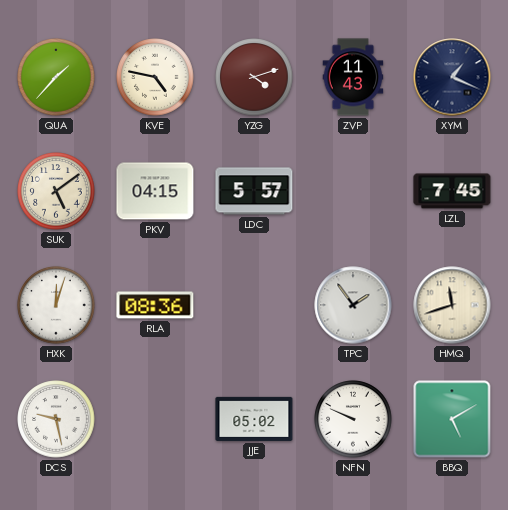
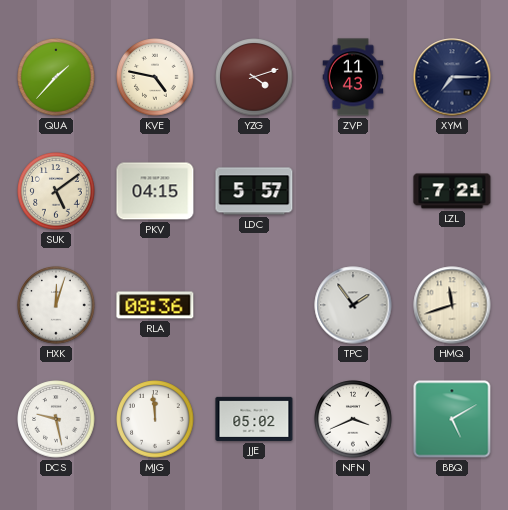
XYM: 1:19 -> 7:15 (452, 77)
LZL: 7:45 -> 7:21 (452, 191)
MJG: none -> 11:59 (155, 419)
NFN: 9:49 -> 3:41 (353, 419)
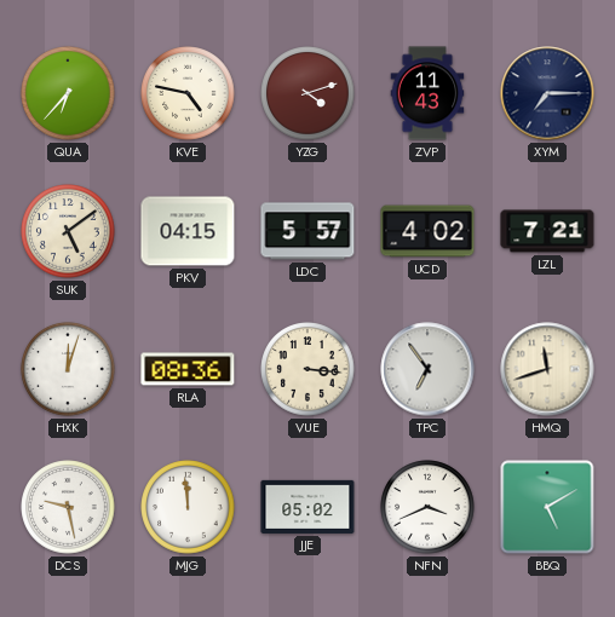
QUA: 1:37 -> 6:37 (68, 93)
UCD: none -> 4:02 (427, 231)
VUE: none -> 3:16 (307, 369)
TPC: 1:54 -> 6:54 (427, 369)
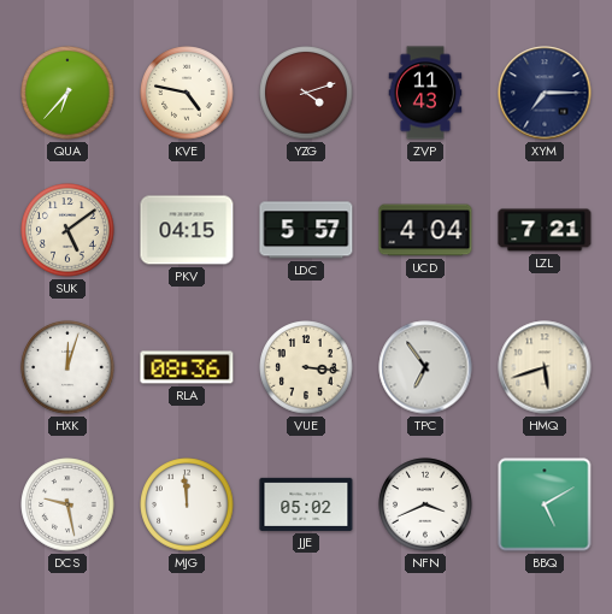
UCD: 4:02 -> 4:04 (425, 230)
HMQ: 11:42 -> 5:42 (545, 367)
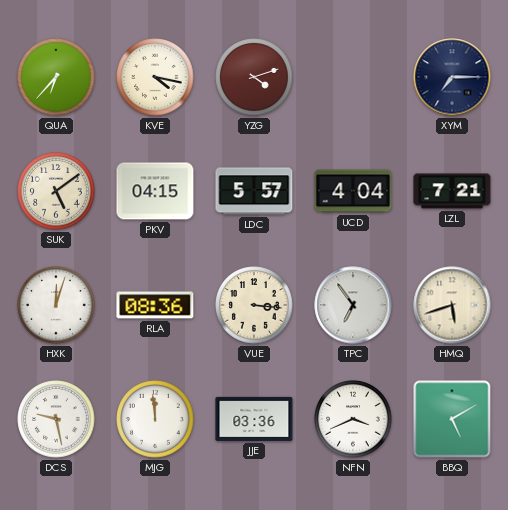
KVE: 4:47 -> 4:17 (155, 77)
ZVP: 11:43 -> none (425, 93)
JJE: 05:02 -> 03:36 (254, 419)
